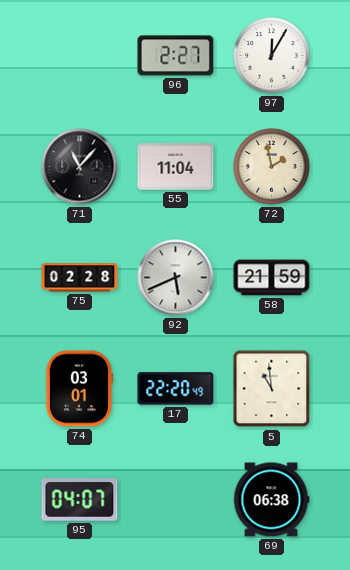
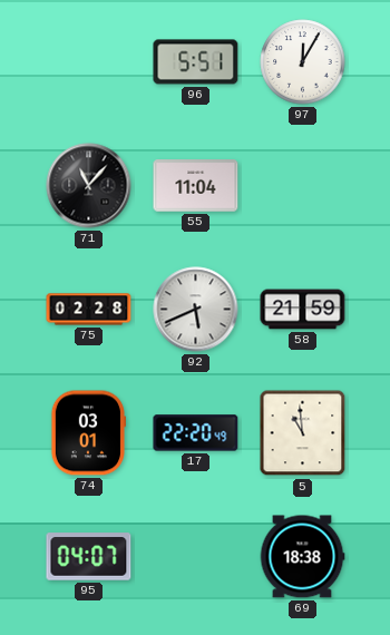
96: 2:27 -> 5:51 (196, 62)
72: 1:58 -> none (272, 167)
69: 06:38 -> 18:38 (302, 557)
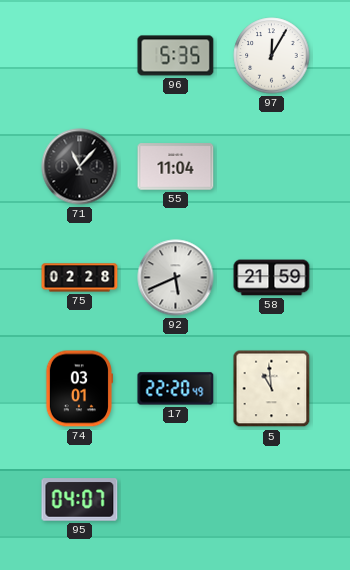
96: 5:51 -> 5:35 (176, 56)
69: 18:38 -> none (302, 557)
